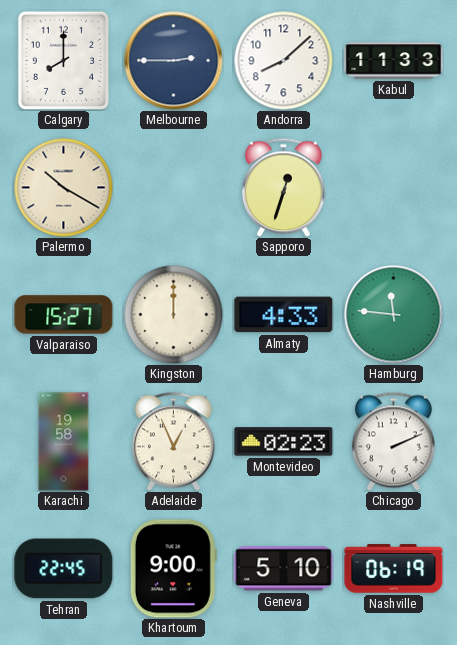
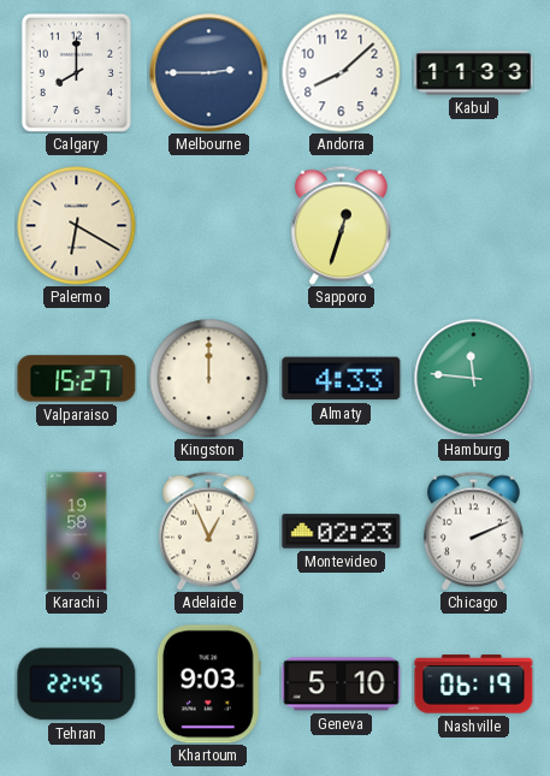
Palermo: 10:20 -> 6:20 (77, 226)
Khartoum: 9:00 -> 9:03 (208, 685)
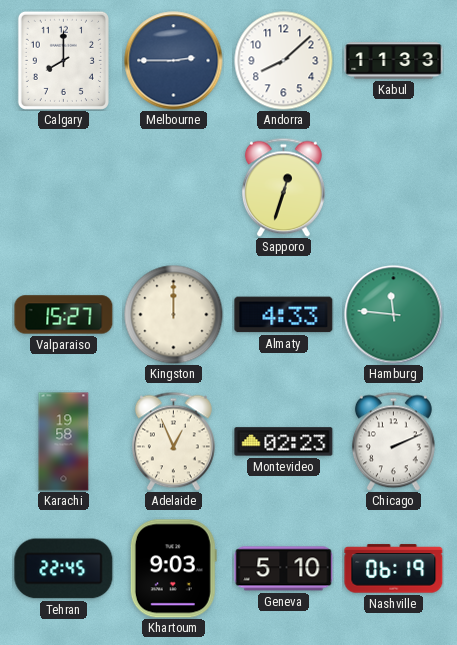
Palermo: 6:20 -> none (77, 226)
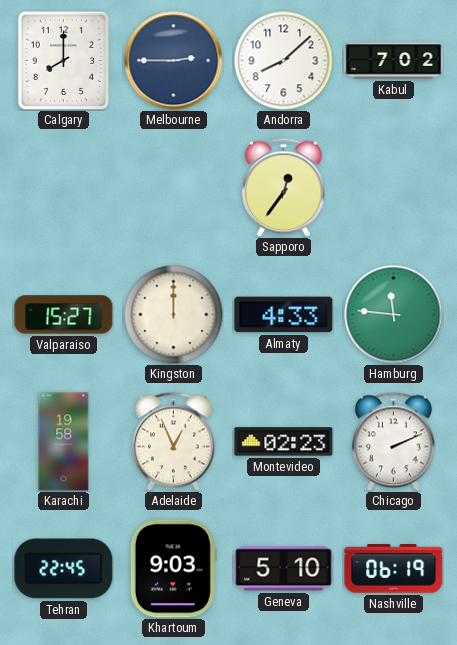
Kabul: 11:33 -> 7:02 (394, 61)
Sapporo: 12:33 -> 12:36 (283, 187)
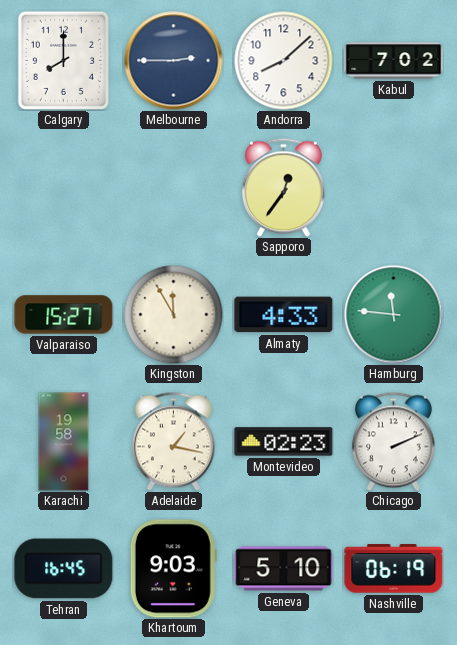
Kingston: 12:00 -> 11:55 (174, 315)
Adelaide: 12:56 -> 1:17 (173, 441)
Tehran: 22:45 -> 16:45 (64, 569)
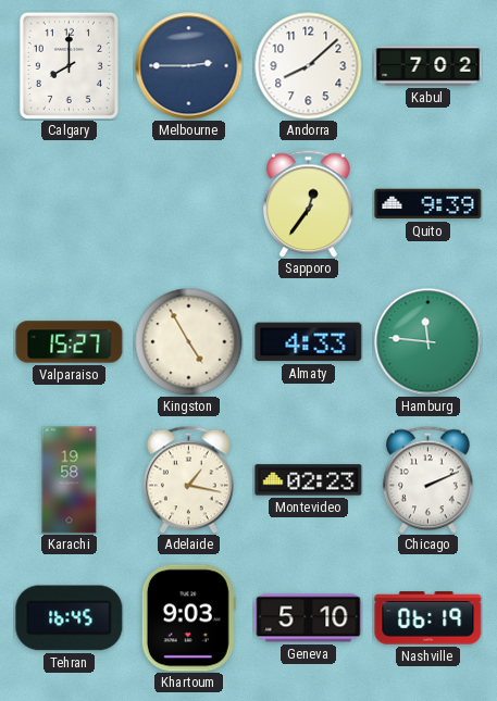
Quito: none -> 9:39 (428, 204)
Kingston: 11:55 -> 4:55 (189, 342)
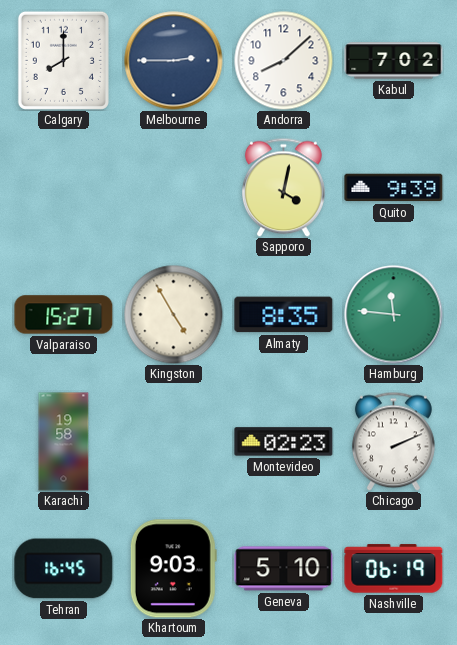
Sapporo: 12:36 -> 4:02 (283, 187)
Almaty: 4:33 -> 8:35 (284, 315)
Adelaide: 1:17 -> none (188, 479)
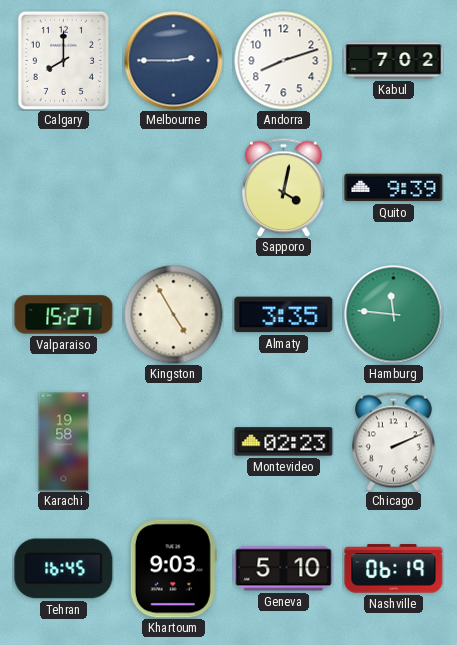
Andorra: 8:08 -> 8:12 (284, 61)
Almaty: 8:35 -> 3:35 (284, 315)
